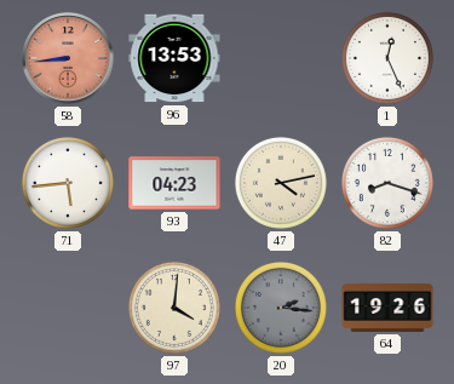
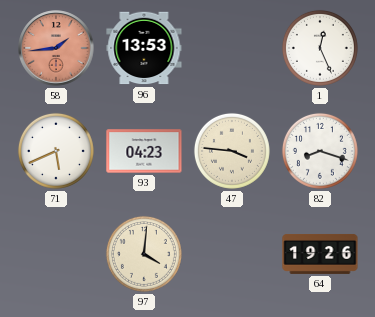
58: 8:44 -> 1:44 (56, 48)
71: 5:44 -> 5:41 (56, 151)
47: 4:13 -> 3:46 (232, 151)
20: 2:16 -> none (281, 308)
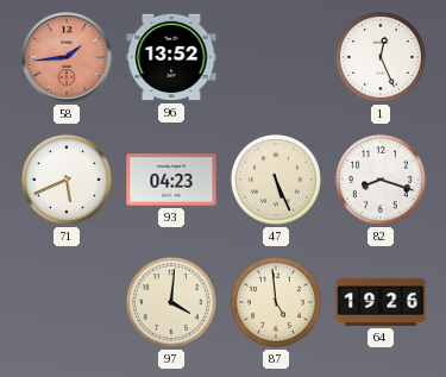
96: 13:53 -> 13:52 (171, 57)
47: 3:46 -> 5:26 (276, 180)
87: none -> 4:59 (276, 302)
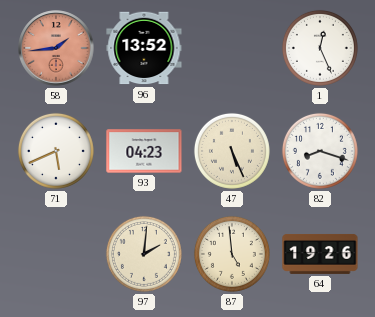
97: 4:01 -> 2:01 (144, 254)
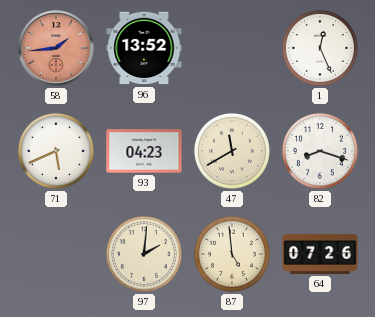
47: 5:26 -> 11:40 (232, 151)
64: 19:26 -> 07:26 (320, 254)
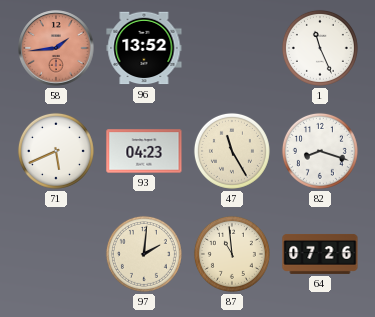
1: 12:26 -> 11:26 (320, 48)
47: 11:40 -> 11:25 (232, 151)
87: 4:59 -> 10:59 (232, 254)
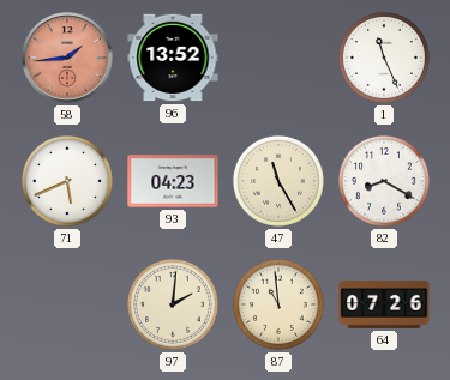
82: 8:18 -> 8:20 (384, 181)
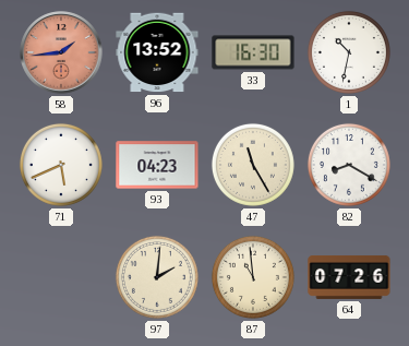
33: none -> 16:30 (253, 52)
1: 11:26 -> 10:32 (349, 52)
